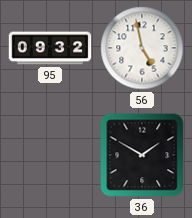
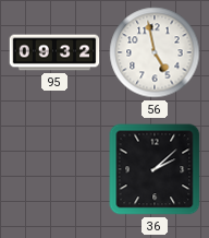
36: 1:50 -> 2:08 (155, 169)
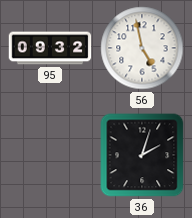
36: 2:08 -> 2:03 (142, 155)
